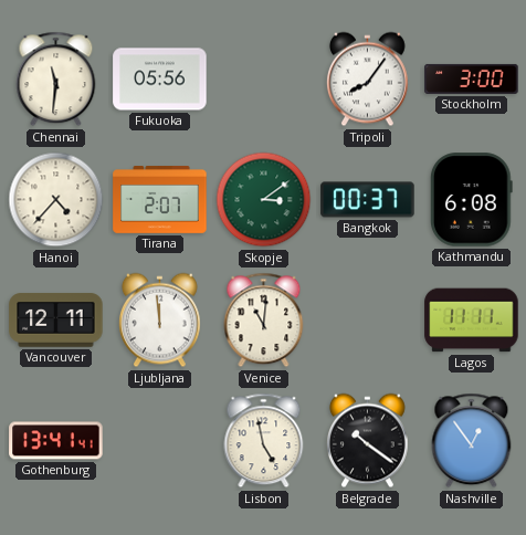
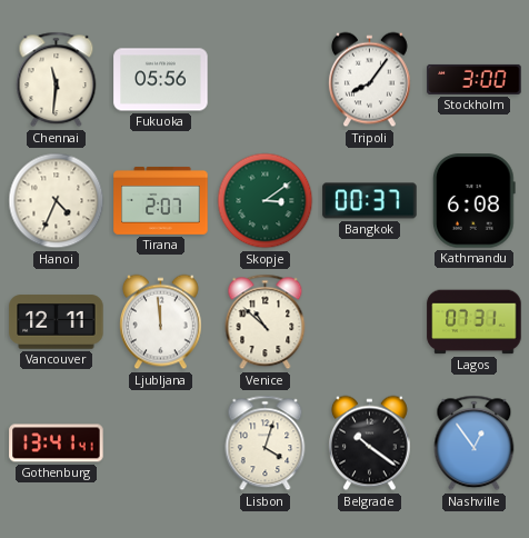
Hanoi: 4:37 -> 4:34 (57, 201)
Venice: 11:01 -> 10:52 (266, 322)
Lagos: 11:11 -> 07:31 (475, 322)
Lisbon: 4:58 -> 4:03 (266, 444)
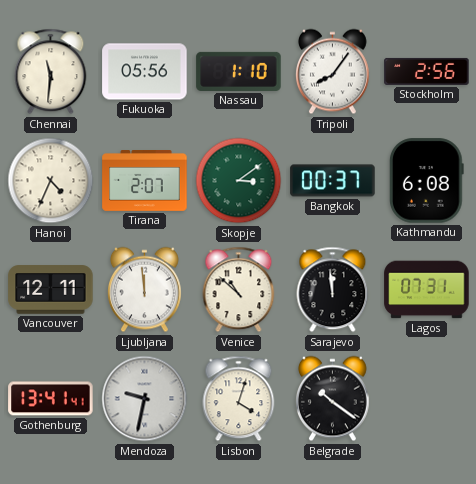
Nassau: none -> 1:10 (239, 71)
Stockholm: 3:00 -> 2:56 (427, 71)
Sarajevo: none -> 11:59 (333, 290)
Mendoza: none -> 9:32 (145, 399)
Nashville: 12:54 -> none (475, 444)
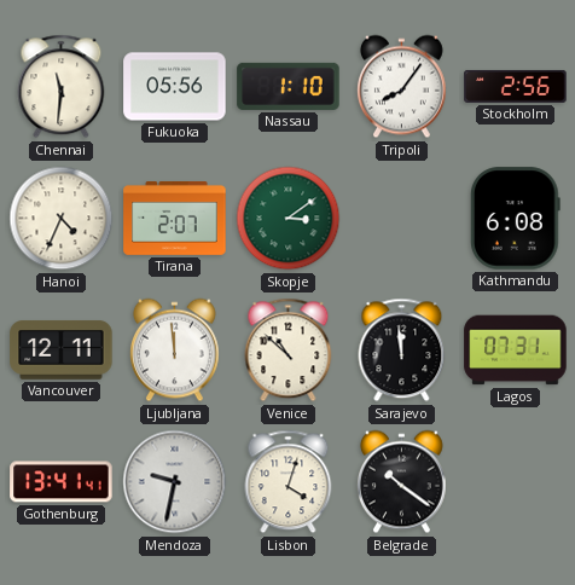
Bangkok: 00:37 -> none (333, 181)
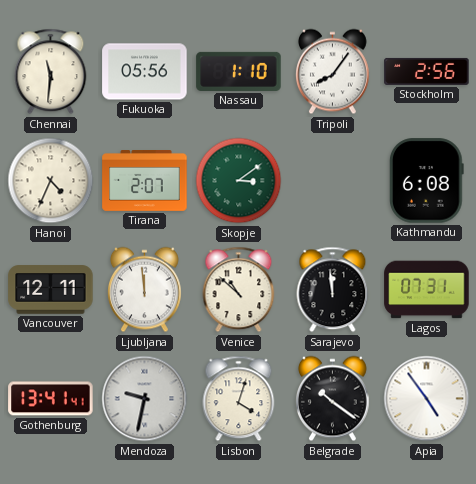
Apia: none -> 4:54 (427, 399)
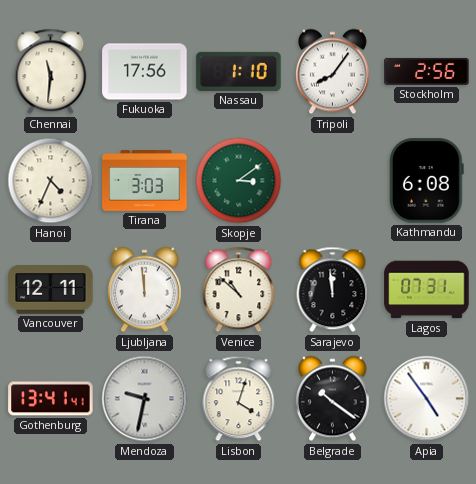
Fukuoka: 05:56 -> 17:56 (145, 72)
Tirana: 2:07 -> 3:03 (145, 181)
